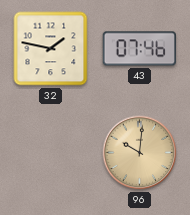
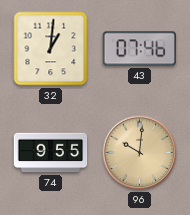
32: 1:47 -> 1:01 (51, 49)
74: none -> 9:55 (51, 153)
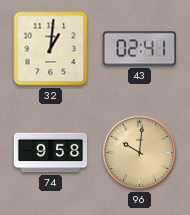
43: 07:46 -> 02:41 (140, 49)
74: 9:55 -> 9:58 (51, 153)
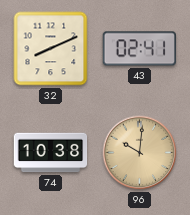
32: 1:01 -> 8:11 (51, 49)
74: 9:58 -> 10:38 (51, 153)
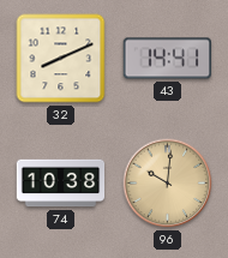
43: 02:41 -> 14:41 (168, 59)
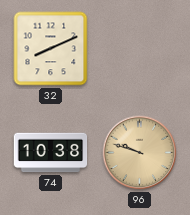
43: 14:41 -> none (168, 59)
96: 10:01 -> 9:48 (140, 153)
